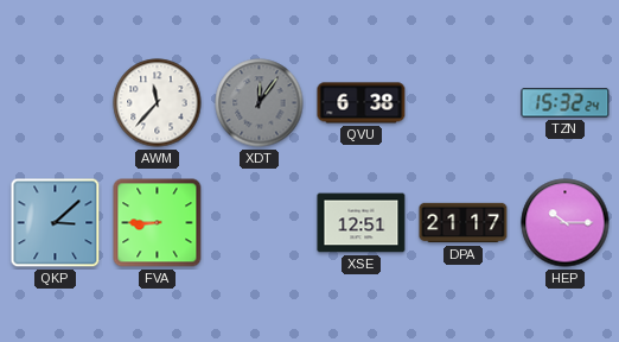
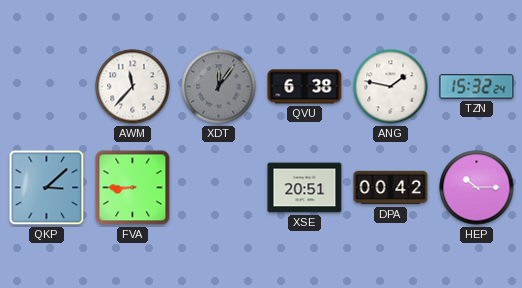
ANG: none -> 1:47 (391, 87)
XSE: 12:51 -> 20:51 (305, 188)
DPA: 21:17 -> 00:42 (391, 188)
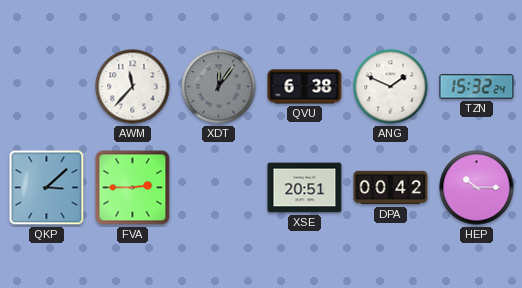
ANG: 1:47 -> 1:49 (391, 87)
FVA: 8:45 -> 2:45 (133, 188)
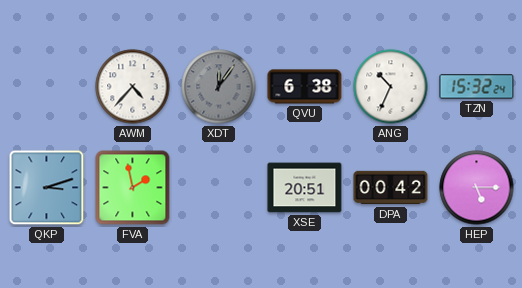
AWM: 11:37 -> 4:37 (133, 87)
ANG: 1:49 -> 10:34 (391, 87)
QKP: 3:08 -> 3:12 (47, 188)
FVA: 2:45 -> 1:58 (133, 188)
HEP: 10:15 -> 5:15 (477, 188)
